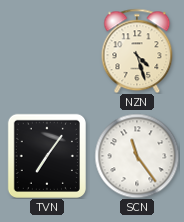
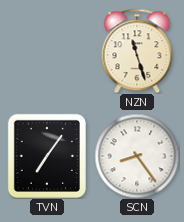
NZN: 4:27 -> 11:27 (137, 51)
SCN: 11:24 -> 8:24 (137, 156)
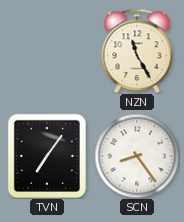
NZN: 11:27 -> 11:25 (137, 51)
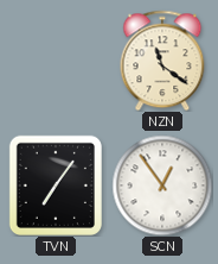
NZN: 11:25 -> 11:21 (162, 61)
SCN: 8:24 -> 12:54 (162, 186)
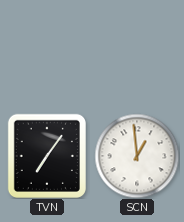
NZN: 11:21 -> none (162, 61)
SCN: 12:54 -> 12:59 (137, 156)
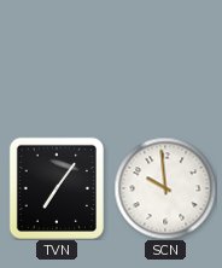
SCN: 12:59 -> 9:59 (165, 188)
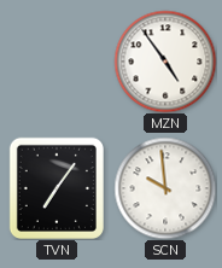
MZN: none -> 4:54 (165, 62)
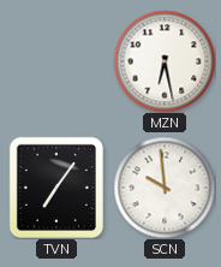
MZN: 4:54 -> 6:28 (165, 61)
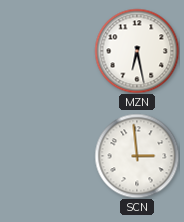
TVN: 7:06 -> none (56, 188)
SCN: 9:59 -> 2:59 (137, 156)
